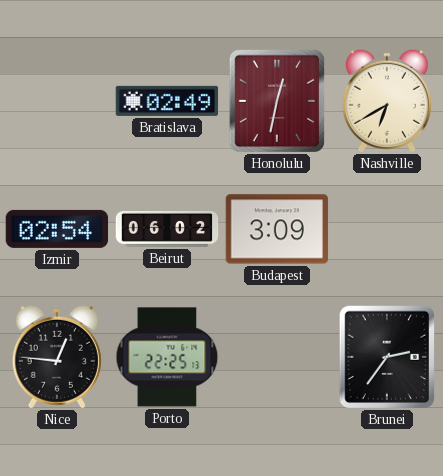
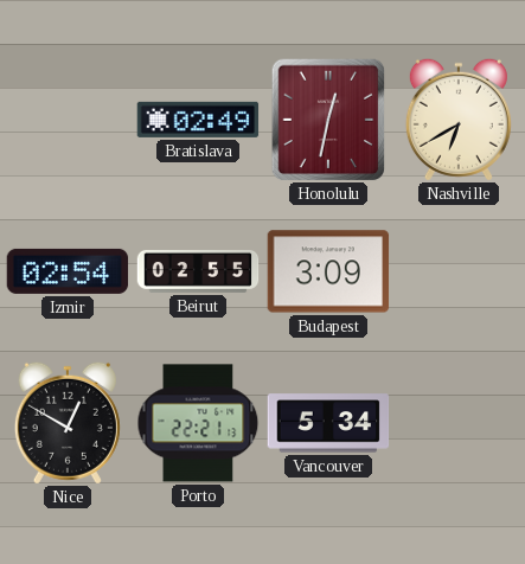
Beirut: 06:02 -> 02:55 (198, 271)
Nice: 12:46 -> 12:50 (68, 423)
Porto: 22:25 -> 22:21 (198, 423)
Vancouver: none -> 5:34 (328, 423)
Brunei: 2:36 -> none (387, 357)
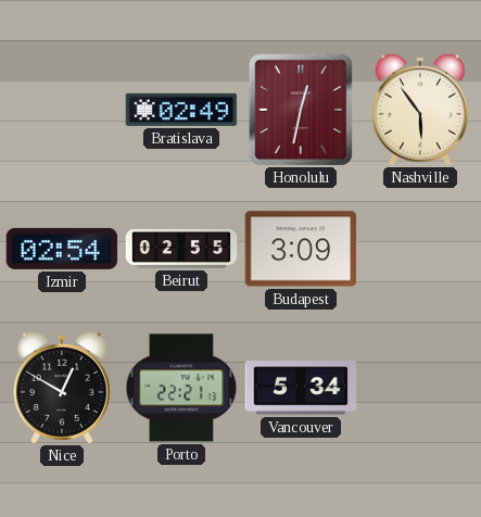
Nashville: 6:40 -> 5:54 (420, 110)
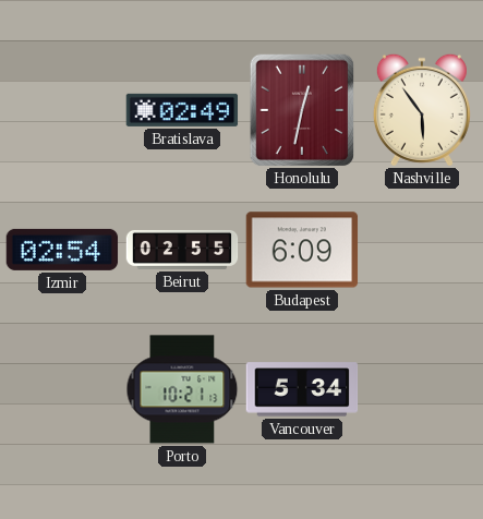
Budapest: 3:09 -> 6:09 (302, 250)
Nice: 12:50 -> none (62, 388)
Porto: 22:21 -> 10:21 (182, 389)
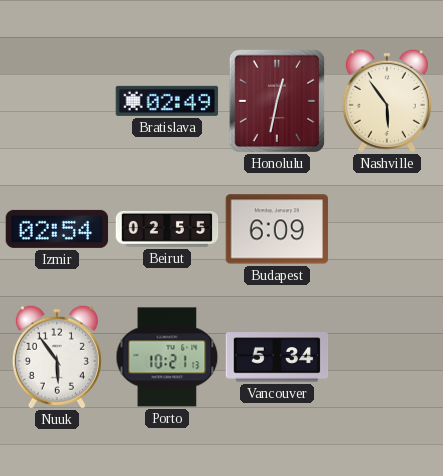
Nuuk: none -> 5:54 (57, 357)
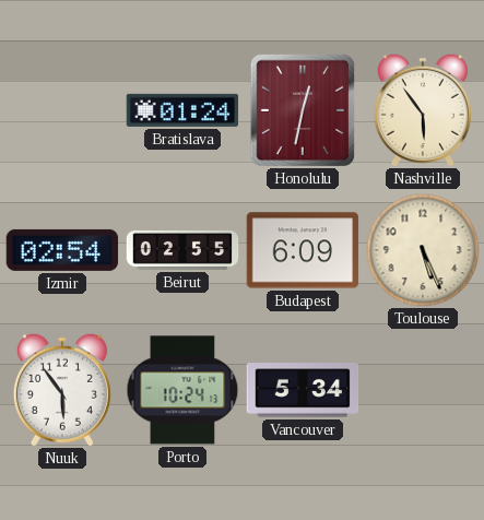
Bratislava: 02:49 -> 01:24 (182, 110)
Toulouse: none -> 5:26 (423, 250)
Porto: 10:21 -> 10:24 (182, 390)
